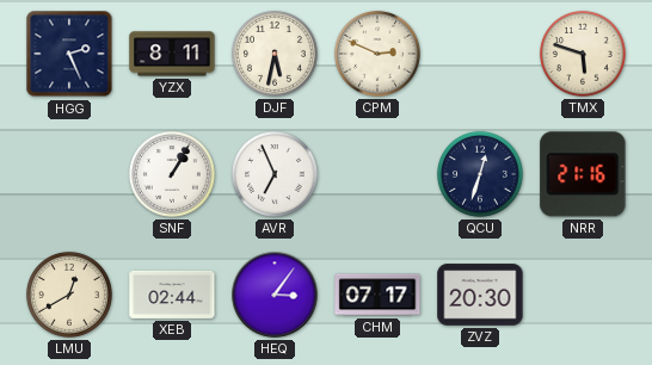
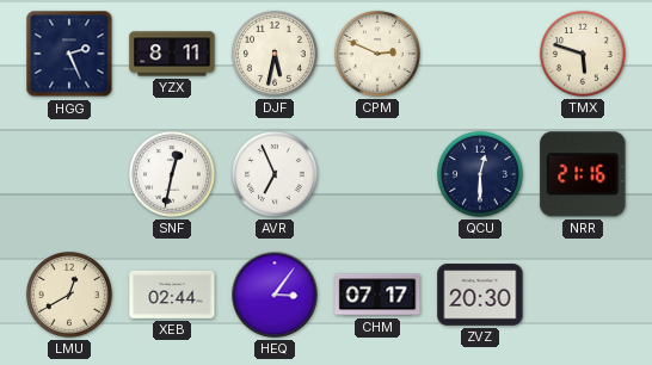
SNF: 1:05 -> 12:32 (172, 174)
QCU: 12:33 -> 12:30 (480, 174)
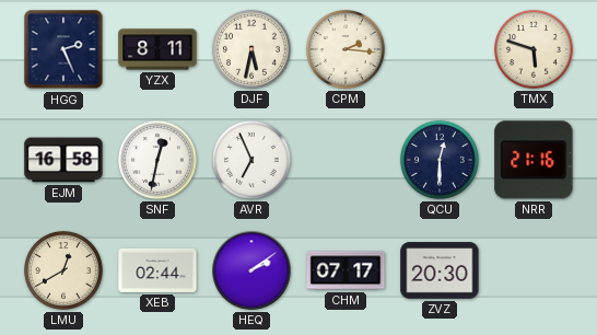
CPM: 2:49 -> 2:16 (346, 49)
EJM: none -> 16:58 (63, 160)
HEQ: 3:06 -> 2:09 (251, 270)
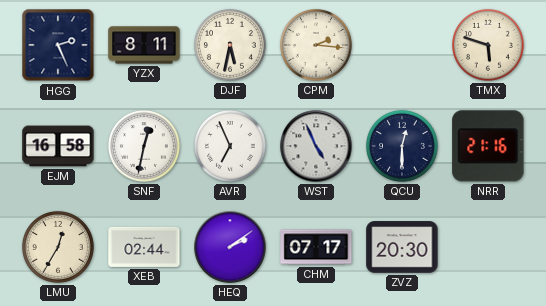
WST: none -> 4:56 (316, 146)
LMU: 12:40 -> 12:35 (58, 247)
